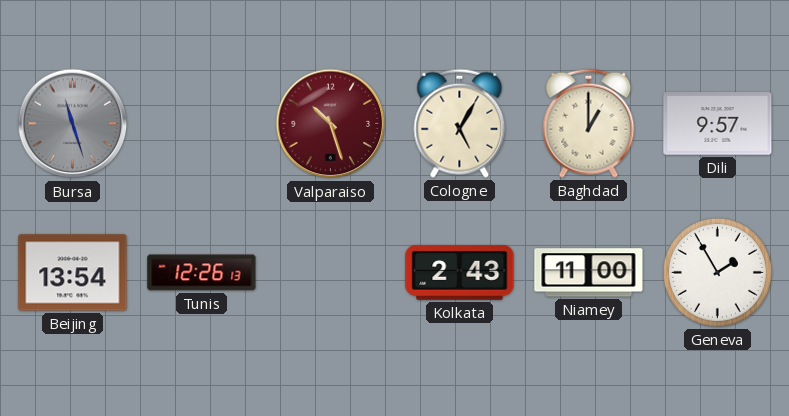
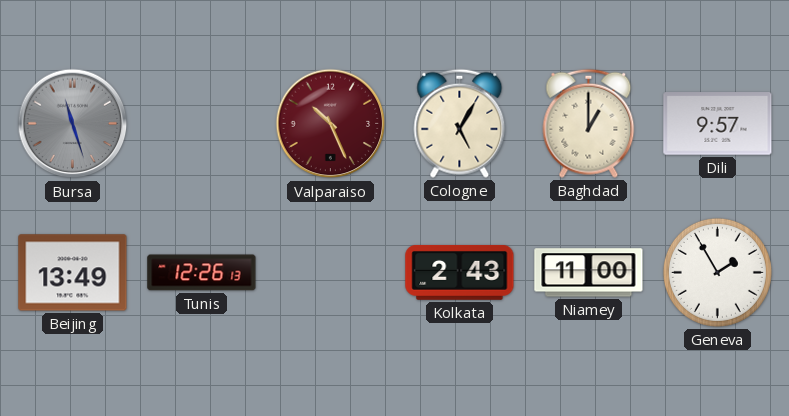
Valparaiso: 10:27 -> 10:26 (331, 124)
Beijing: 13:54 -> 13:49 (73, 273)
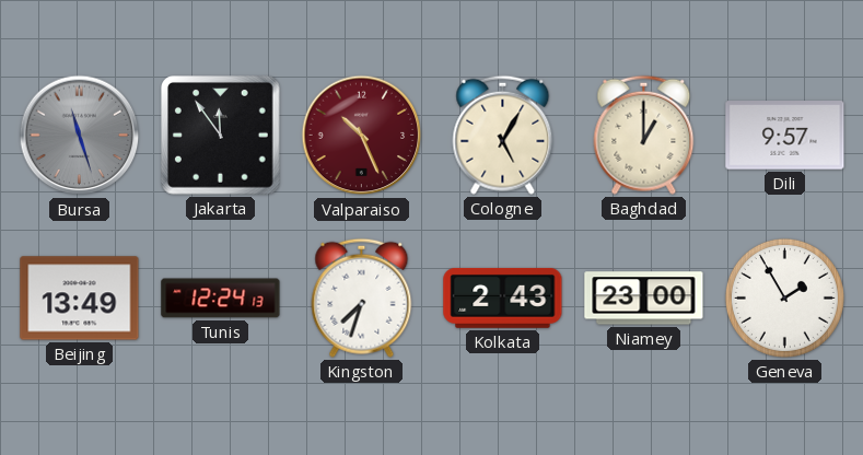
Jakarta: none -> 11:54 (221, 136)
Tunis: 12:26 -> 12:24 (221, 299)
Kingston: none -> 7:33 (362, 297)
Niamey: 11:00 -> 23:00 (644, 299)
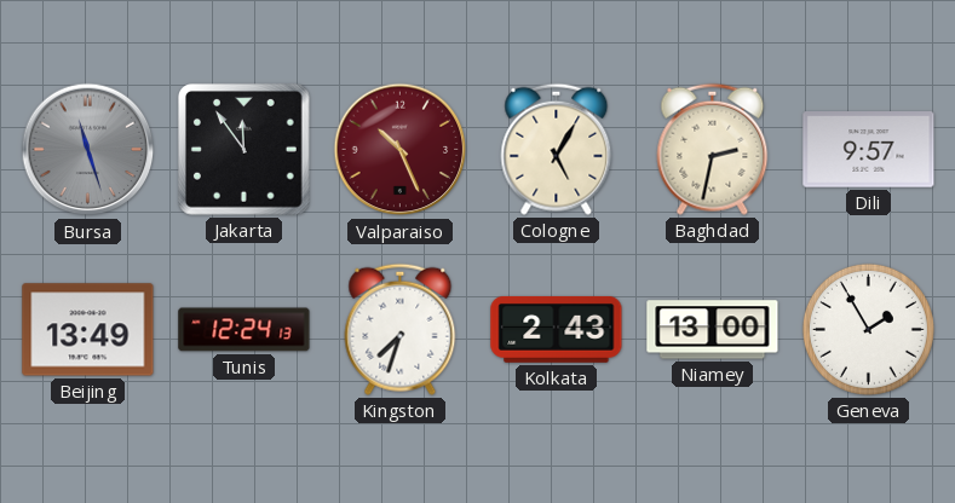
Baghdad: 1:00 -> 2:32 (713, 149)
Niamey: 23:00 -> 13:00 (713, 330)
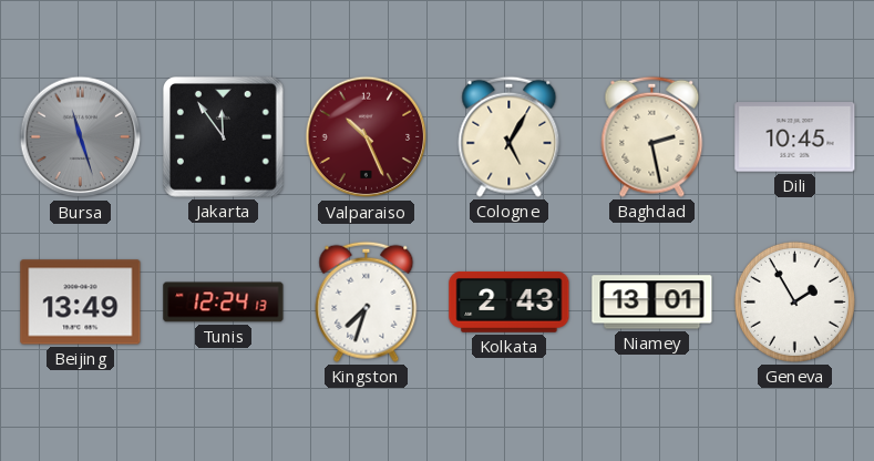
Baghdad: 2:32 -> 2:28 (652, 136)
Dili: 9:57 -> 10:45 (795, 137)
Niamey: 13:00 -> 13:01 (652, 303)
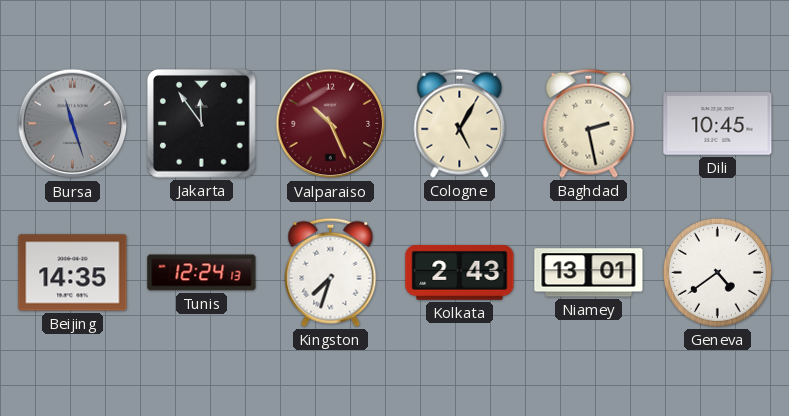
Beijing: 13:49 -> 14:35 (73, 273)
Geneva: 1:55 -> 4:39 (717, 272)
